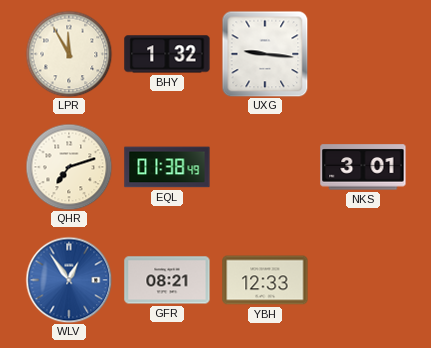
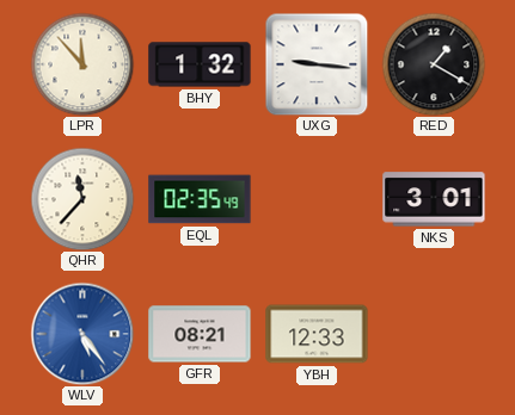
LPR: 11:55 -> 11:53 (82, 64)
RED: none -> 1:20 (434, 64)
QHR: 7:12 -> 11:37 (82, 199)
EQL: 01:38 -> 02:35 (200, 199)
WLV: 12:54 -> 5:24 (82, 334)
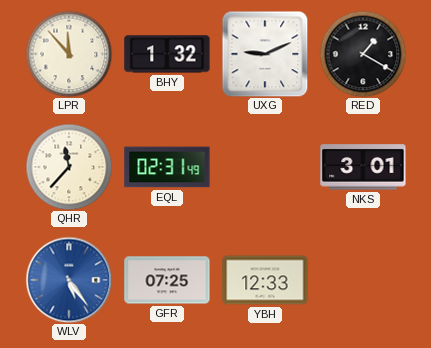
UXG: 9:16 -> 9:11 (265, 54)
EQL: 02:35 -> 02:31 (167, 167)
GFR: 08:21 -> 07:25 (167, 280)
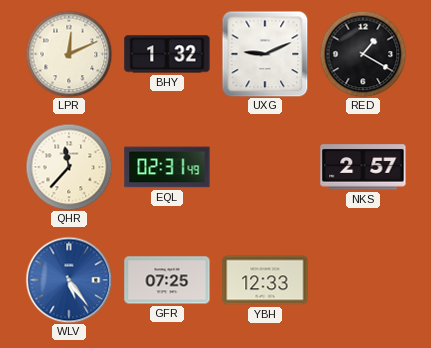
LPR: 11:53 -> 12:11 (69, 54)
NKS: 3:01 -> 2:57 (363, 167)
